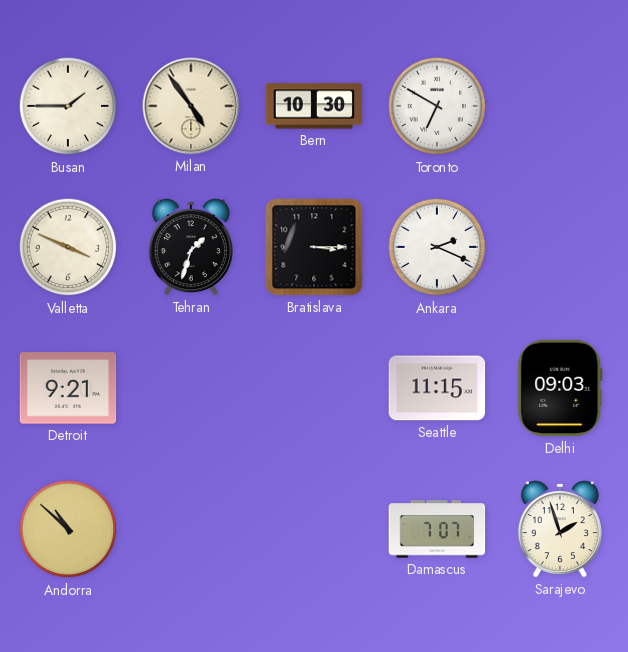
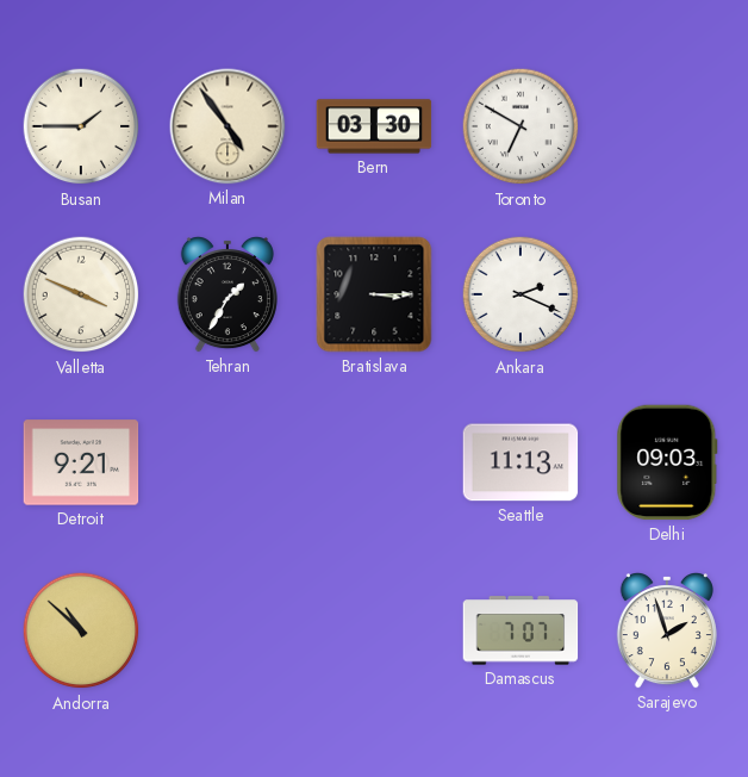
Bern: 10:30 -> 03:30 (374, 126)
Tehran: 1:33 -> 1:35 (227, 296)
Seattle: 11:15 -> 11:13 (521, 462)
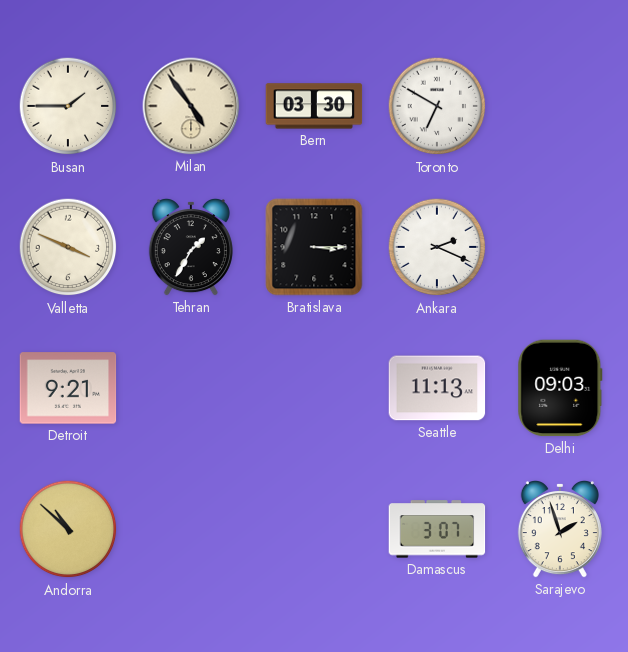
Damascus: 7:07 -> 3:07 (437, 529)
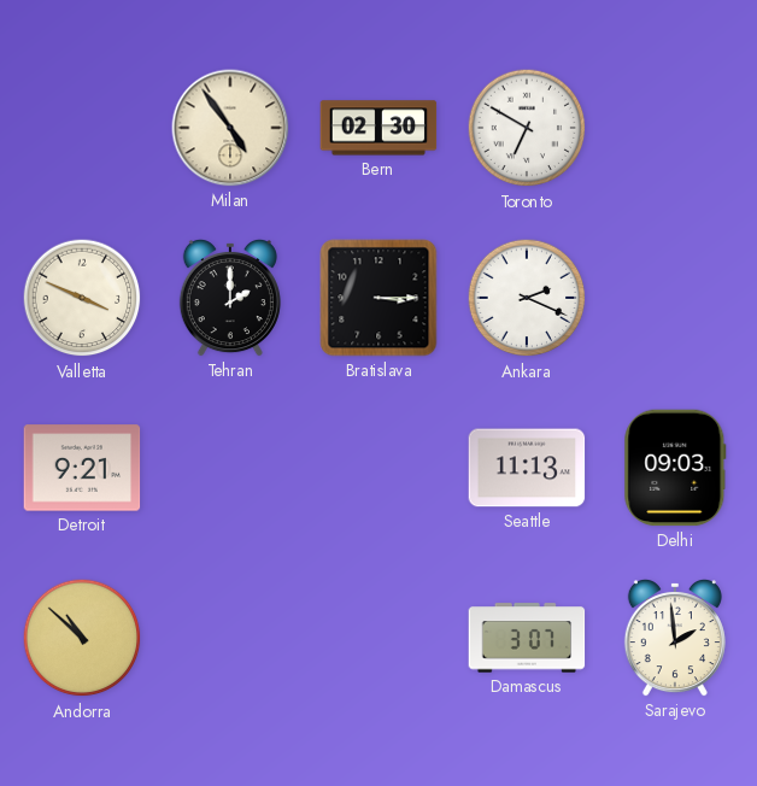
Busan: 1:45 -> none (68, 106)
Bern: 03:30 -> 02:30 (378, 128)
Tehran: 1:35 -> 2:00 (230, 299)
Sarajevo: 1:57 -> 1:59 (675, 639)
